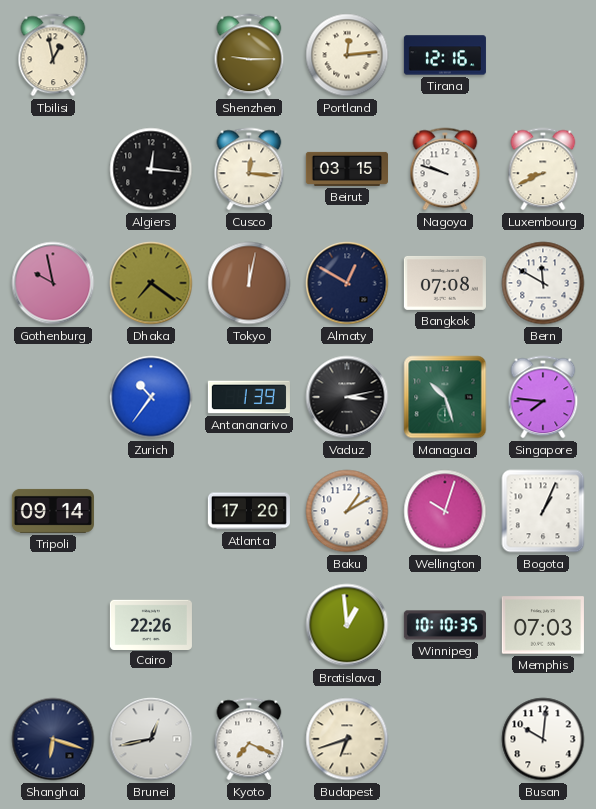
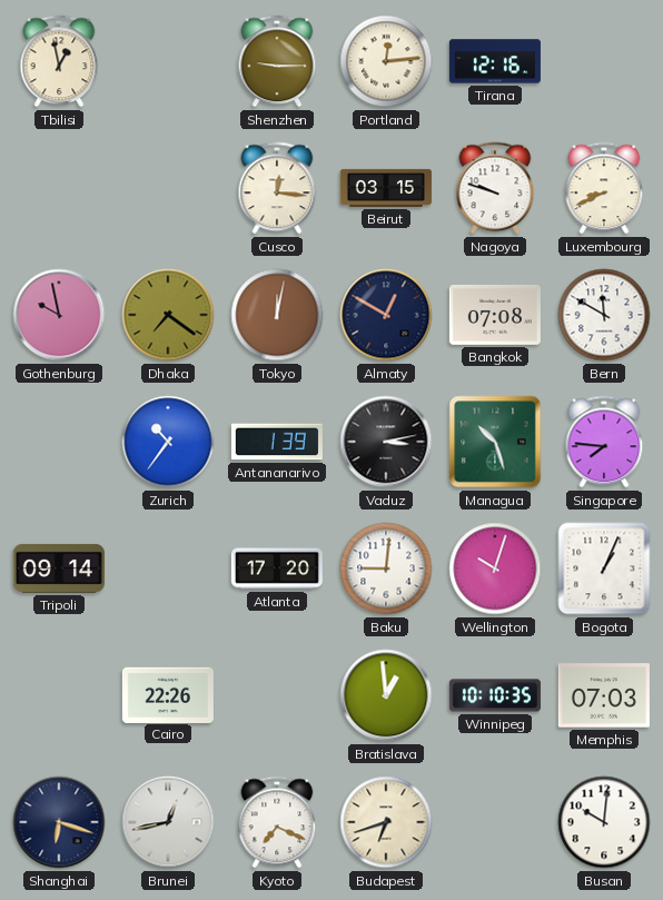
Algiers: 12:16 -> none (151, 169)
Baku: 1:10 -> 9:01 (386, 568)
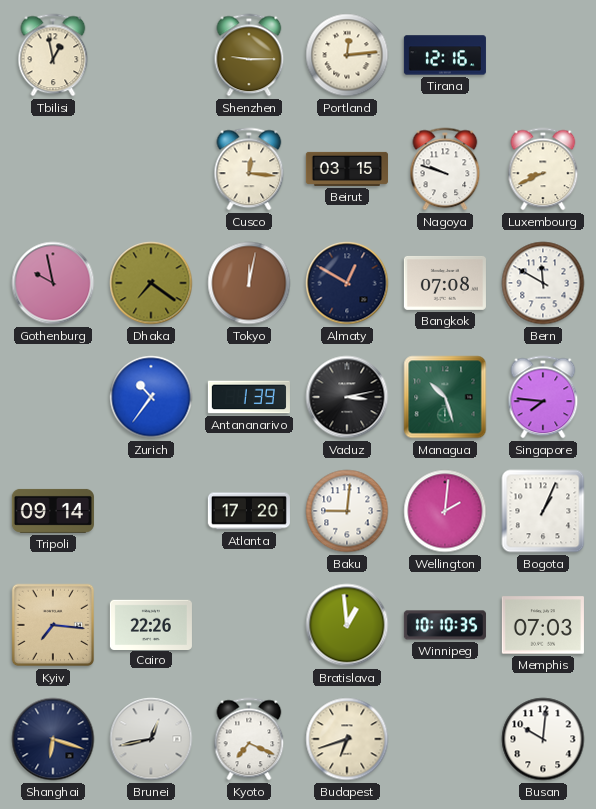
Wellington: 10:03 -> 2:01 (445, 511)
Kyiv: none -> 7:16 (53, 625)
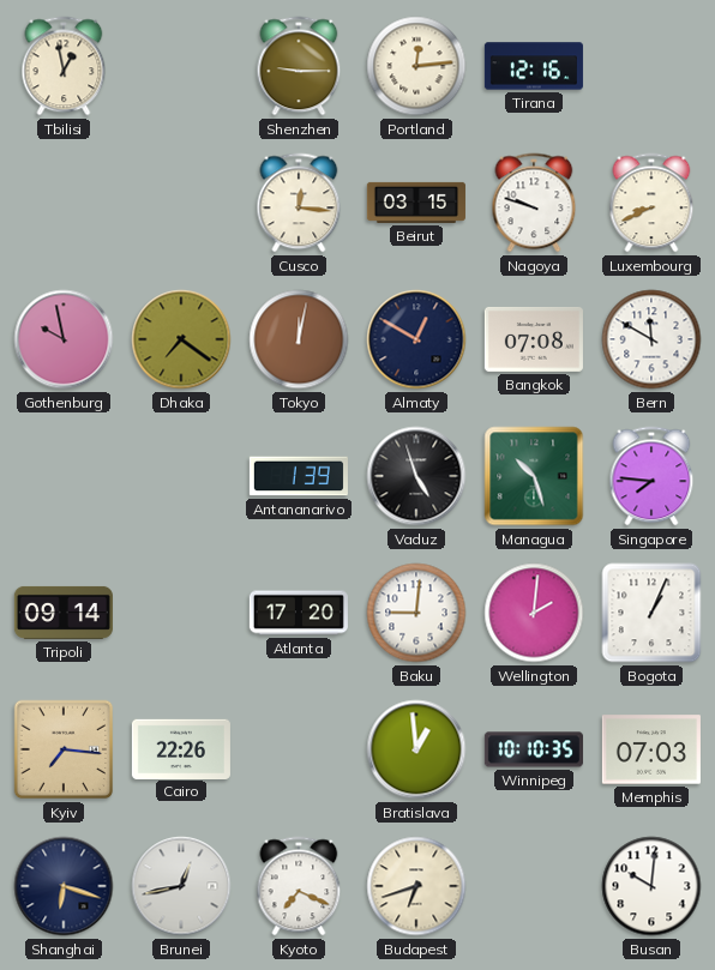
Zurich: 10:36 -> none (151, 397)
Vaduz: 3:13 -> 4:57 (416, 476)
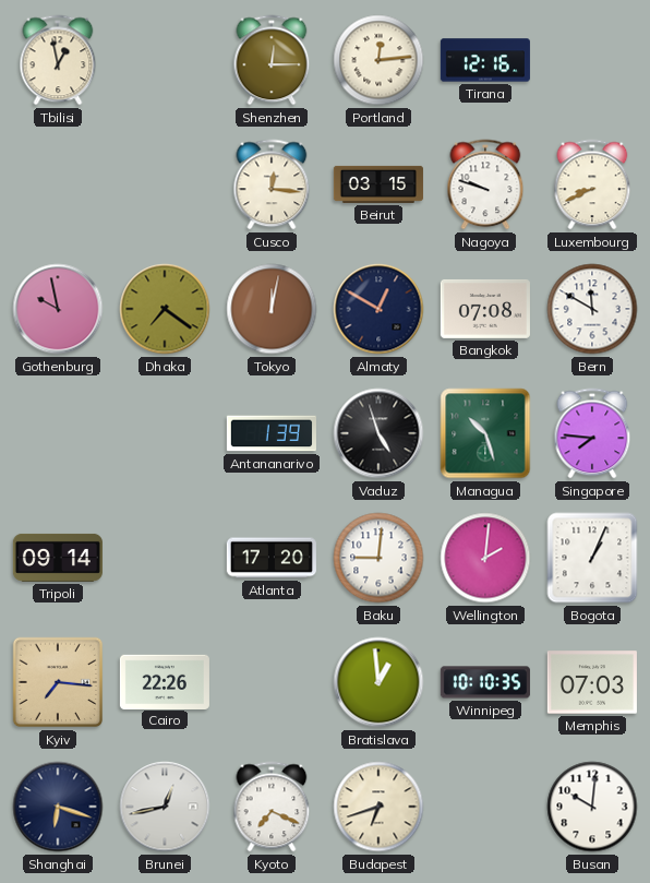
Shenzhen: 9:15 -> 12:15 (272, 60)
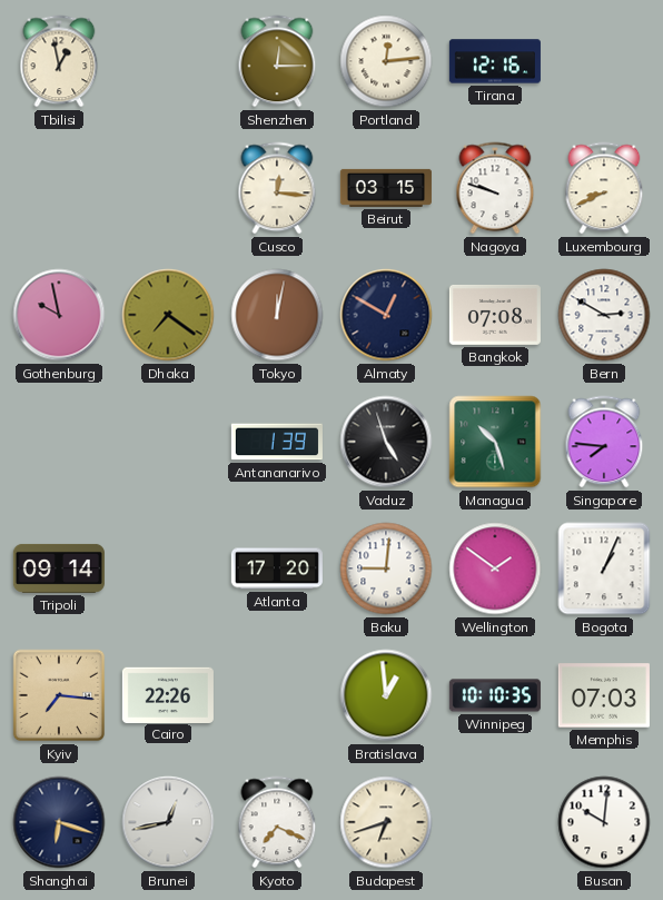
Bern: 11:50 -> 2:50 (604, 315)
Wellington: 2:01 -> 1:51 (495, 568)
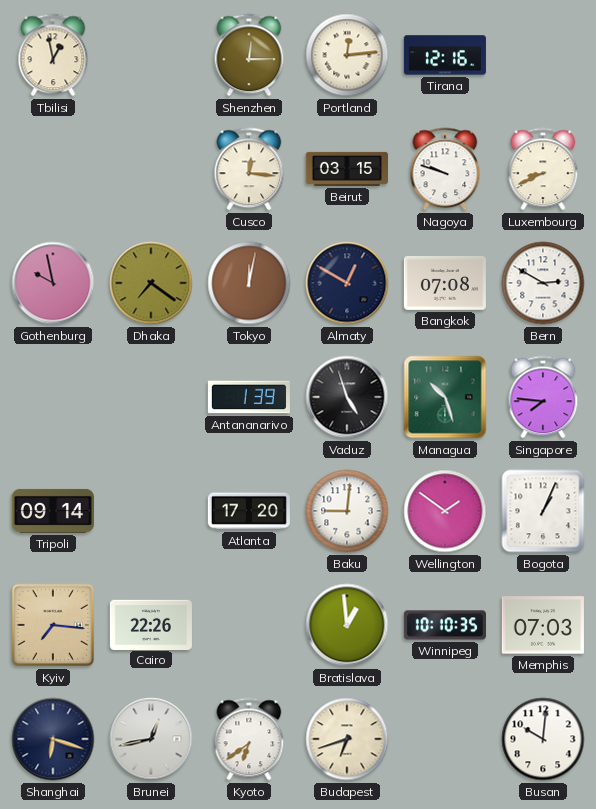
Kyoto: 7:19 -> 6:39 (249, 739)
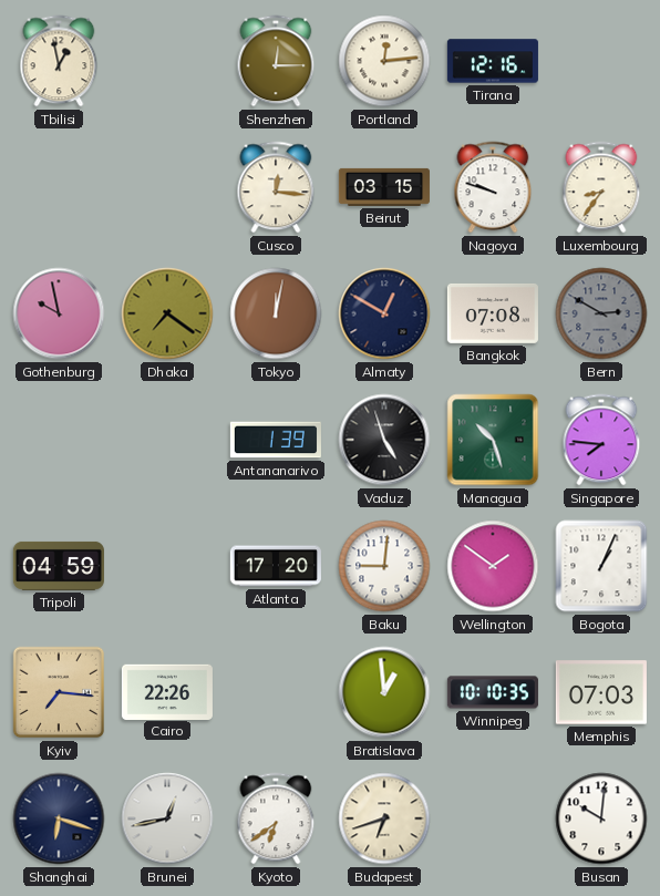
Luxembourg: 8:41 -> 8:36 (601, 187)
Bern dial: white -> grey (601, 313)
Tripoli: 09:14 -> 04:59 (59, 566)
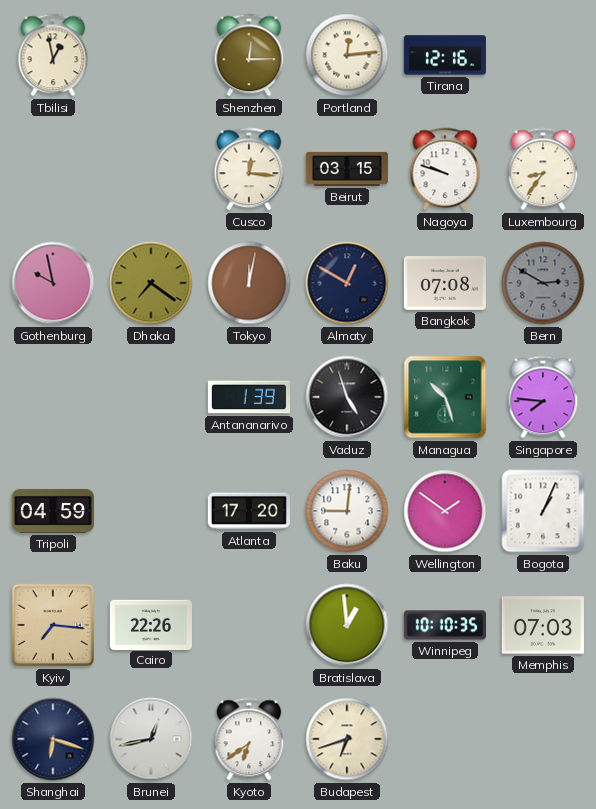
Busan: 10:01 -> none (601, 818)
